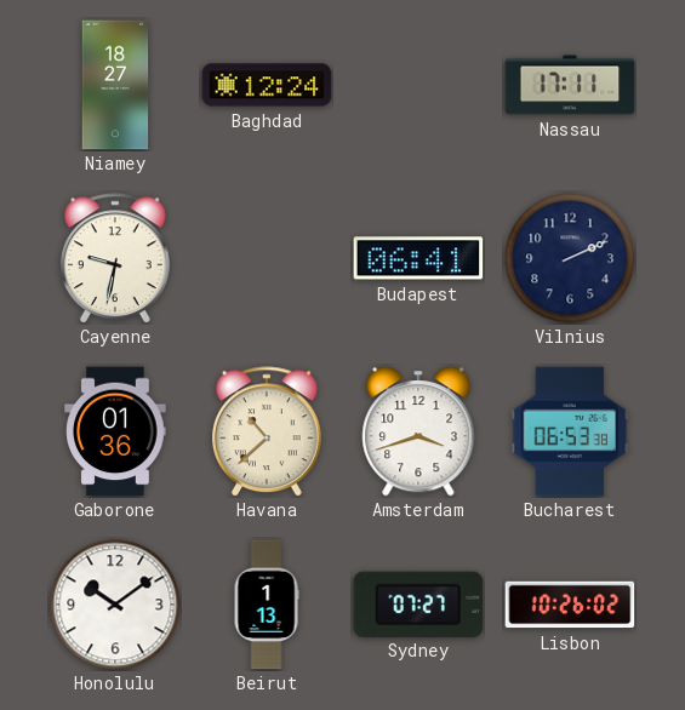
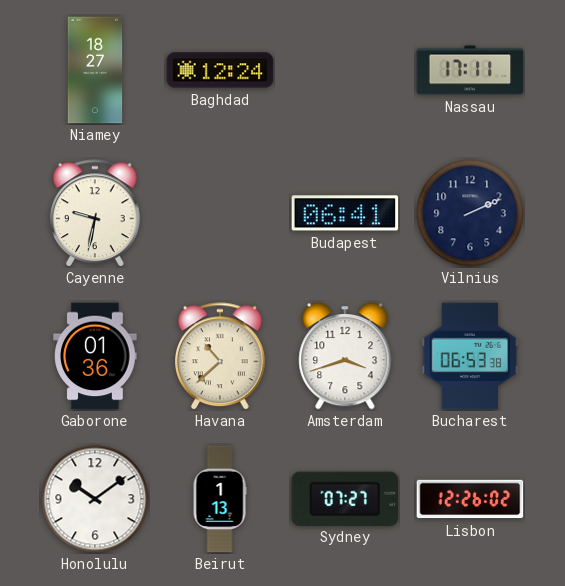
Lisbon: 10:26 -> 12:26 (470, 499)
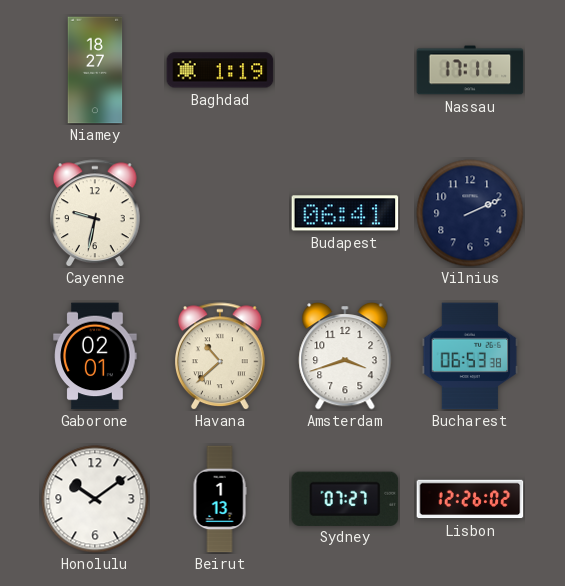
Baghdad: 12:24 -> 1:19 (220, 70)
Gaborone: 01:36 -> 02:01 (95, 356)
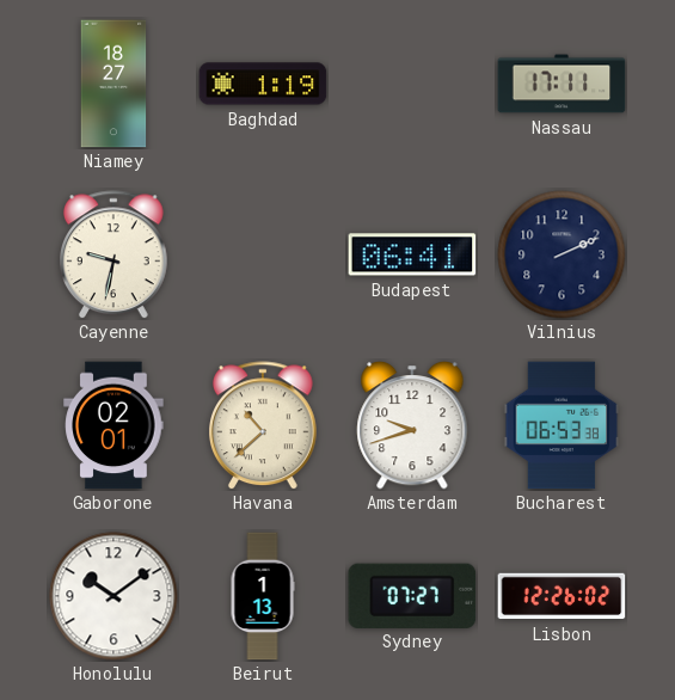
Amsterdam: 3:42 -> 9:42 (412, 425)
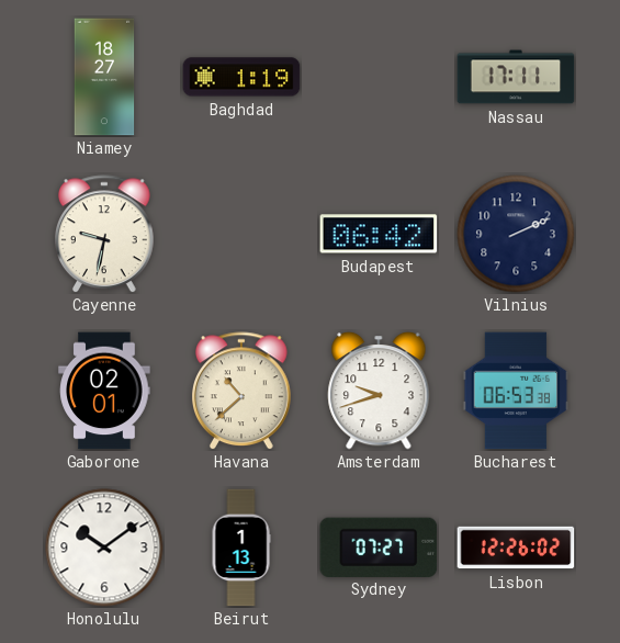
Budapest: 06:41 -> 06:42 (379, 234)
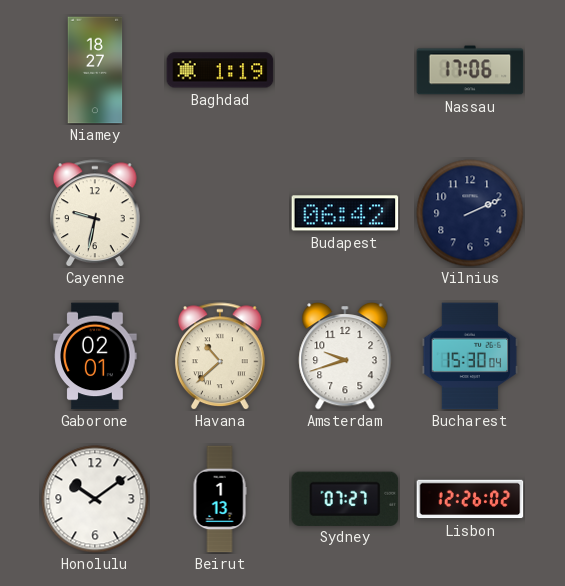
Nassau: 17:11 -> 17:06 (470, 70)
Bucharest: 06:53 -> 15:30 (470, 356)
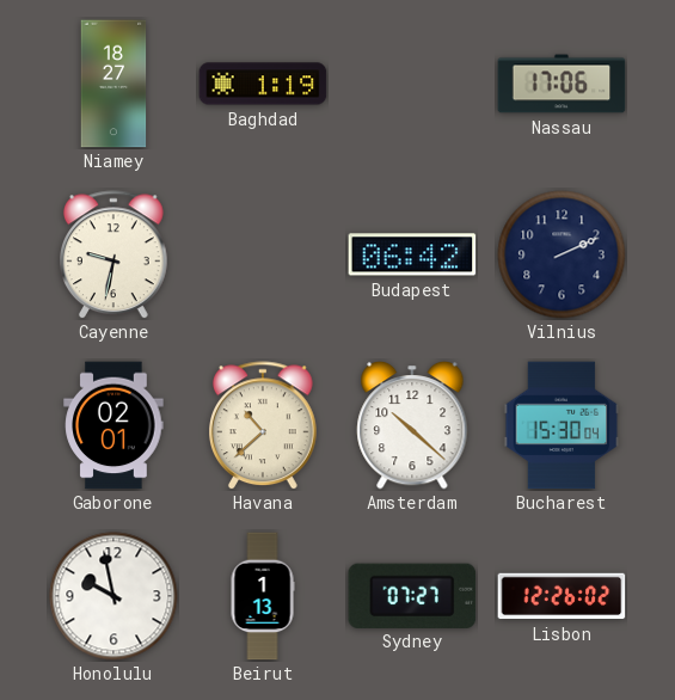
Amsterdam: 9:42 -> 10:22 (412, 425)
Honolulu: 10:09 -> 9:58 (113, 596)
